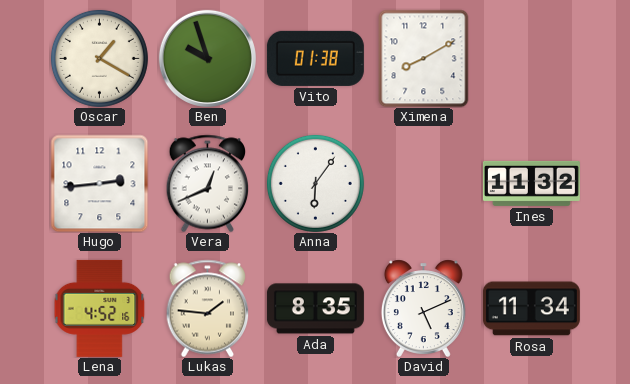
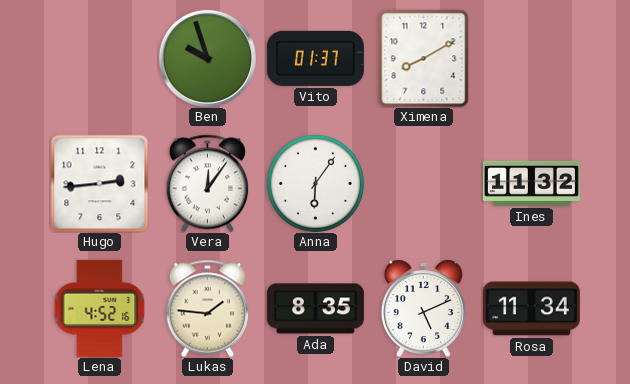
Oscar: 1:20 -> none (99, 58)
Vito: 01:38 -> 01:37 (315, 58)
Vera: 12:41 -> 12:06 (208, 183)
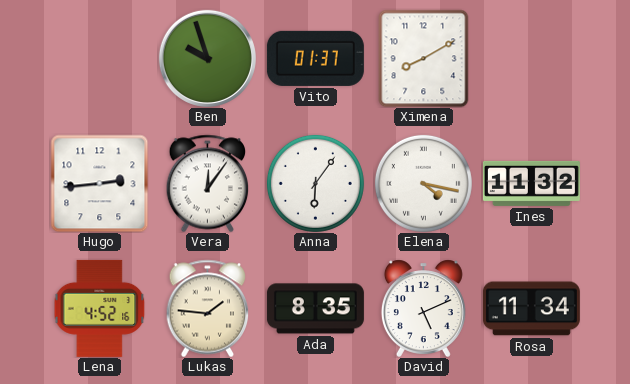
Elena: none -> 4:17 (423, 183)
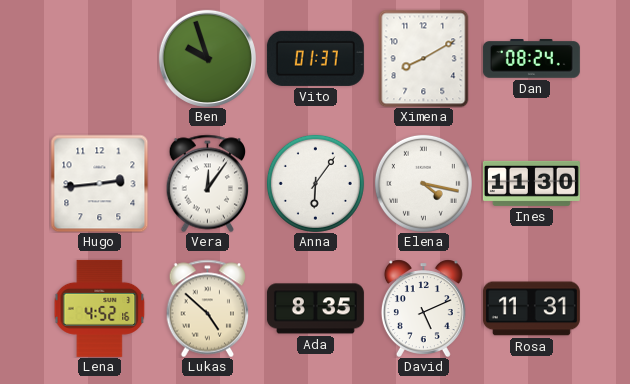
Dan: none -> 08:24 (531, 59)
Ines: 11:32 -> 11:30 (531, 183)
Lukas: 1:46 -> 4:52 (208, 308)
Rosa: 11:34 -> 11:31 (531, 309)
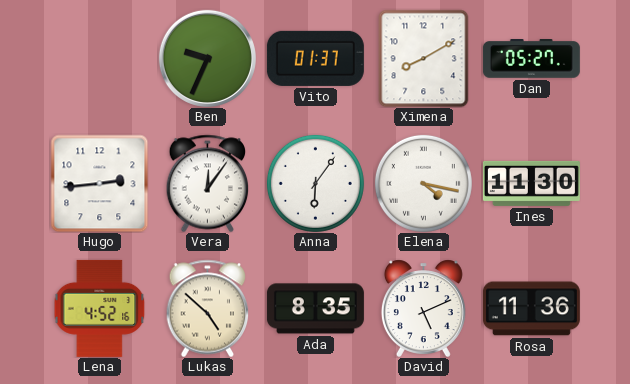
Ben: 9:57 -> 9:34 (207, 58)
Dan: 08:24 -> 05:27 (531, 59)
Rosa: 11:31 -> 11:36 (531, 309)
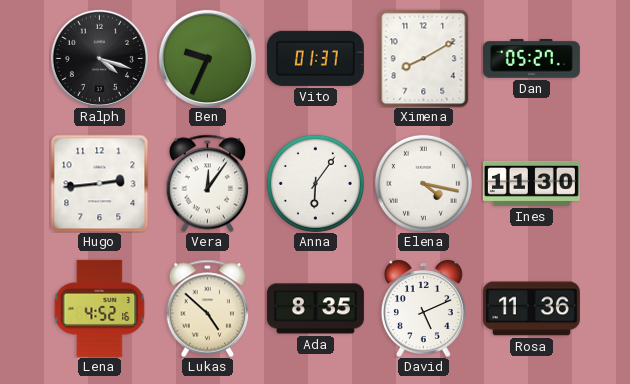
Ralph: none -> 4:18 (99, 58)
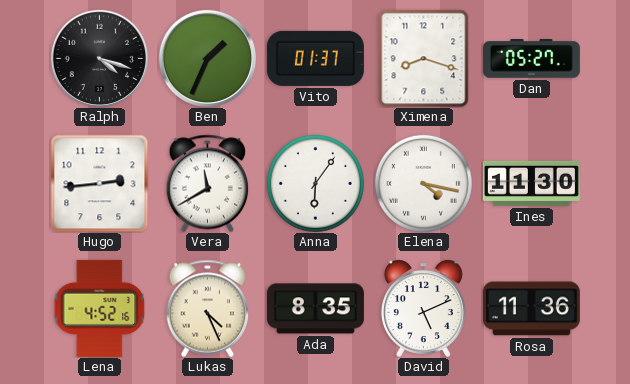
Ben: 9:34 -> 1:34 (207, 58)
Ximena: 8:10 -> 8:18 (424, 58)
Vera: 12:06 -> 11:40 (208, 183)
Lukas: 4:52 -> 4:26 (208, 308)
